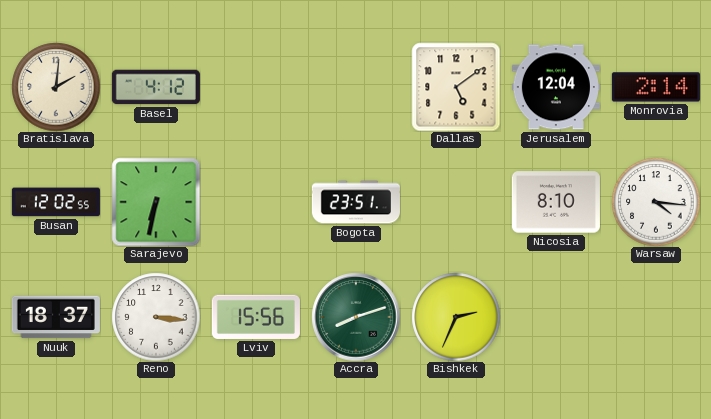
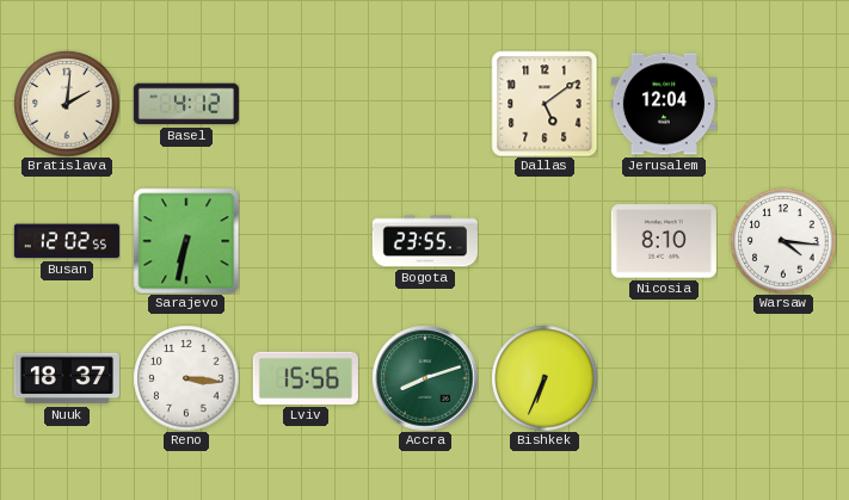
Monrovia: 2:14 -> none (656, 87)
Bogota: 23:51 -> 23:55 (425, 241)
Bishkek: 2:34 -> 6:34 (545, 378)
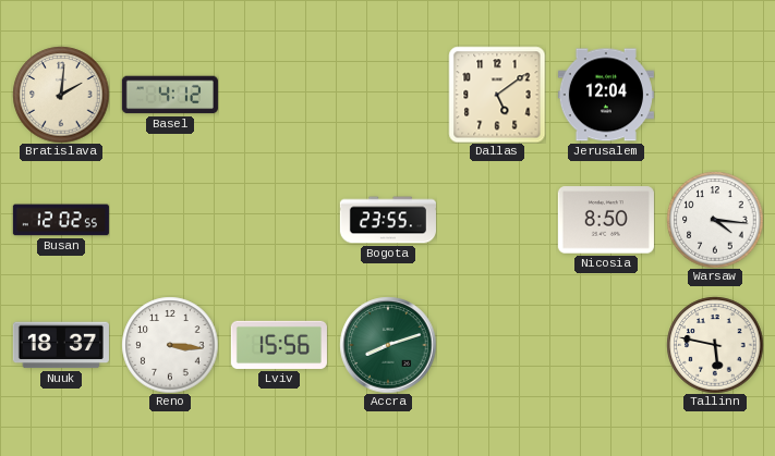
Sarajevo: 6:32 -> none (186, 241)
Nicosia: 8:10 -> 8:50 (606, 220)
Bishkek: 6:34 -> none (545, 378)
Tallinn: none -> 5:47 (715, 345)
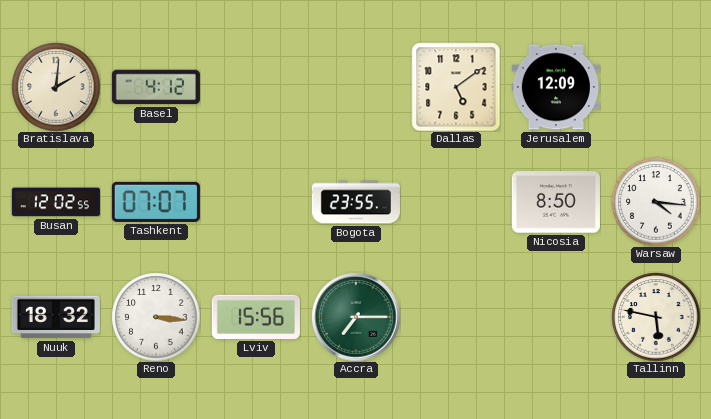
Jerusalem: 12:04 -> 12:09 (556, 87)
Tashkent: none -> 07:07 (156, 202)
Nuuk: 18:37 -> 18:32 (56, 317)
Accra: 8:12 -> 7:15 (356, 317)
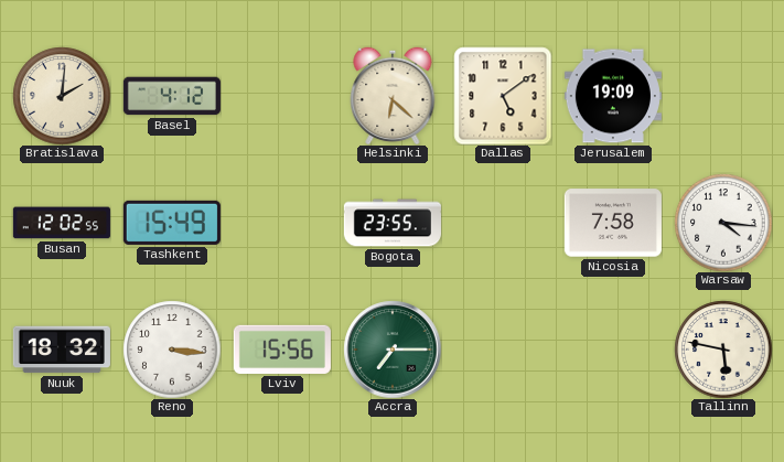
Helsinki: none -> 6:22 (393, 96)
Jerusalem: 12:09 -> 19:09 (613, 96)
Tashkent: 07:07 -> 15:49 (172, 223)
Nicosia: 8:50 -> 7:58 (613, 223)
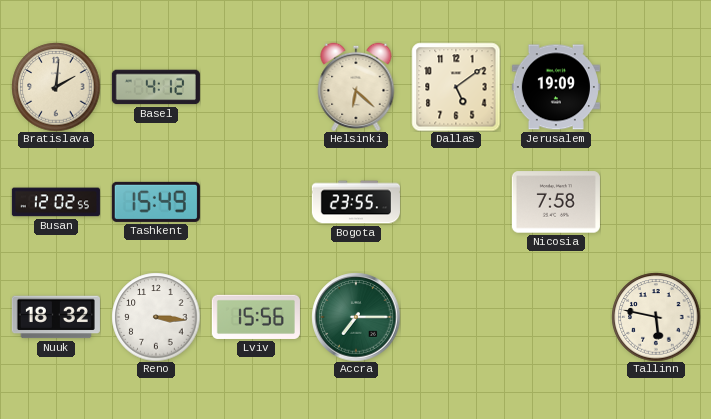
Warsaw: 4:16 -> none (723, 223)
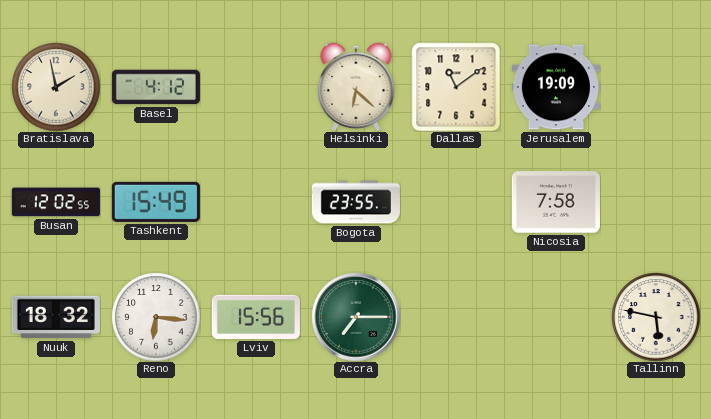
Bratislava: 2:01 -> 1:58 (56, 87)
Dallas: 5:09 -> 11:09 (456, 87)
Reno: 3:16 -> 6:16 (156, 317)
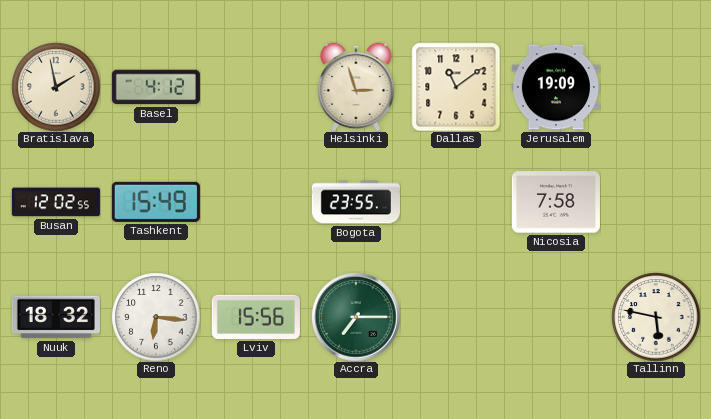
Helsinki: 6:22 -> 2:57 (356, 87)
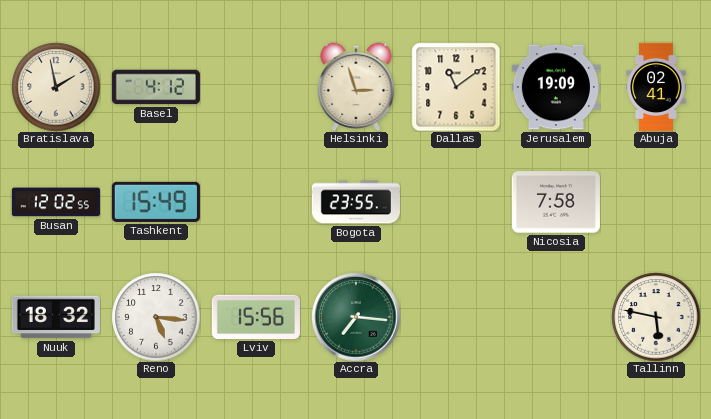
Abuja: none -> 02:41 (656, 87)
Reno: 6:16 -> 5:16 (156, 317)
Accra: 7:15 -> 7:16 (356, 317)
